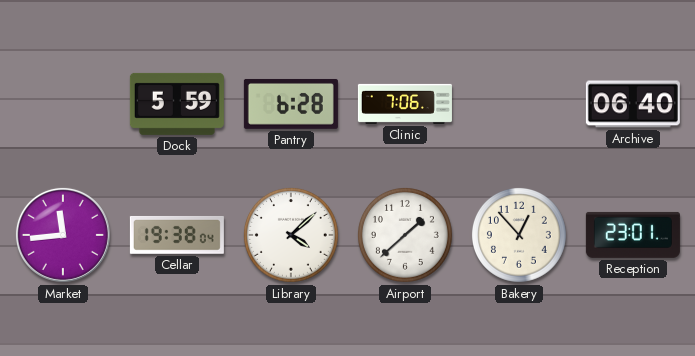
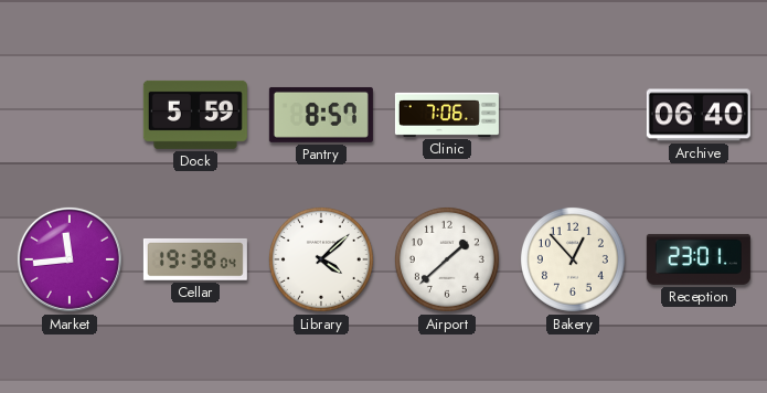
Pantry: 6:28 -> 8:57 (321, 115)
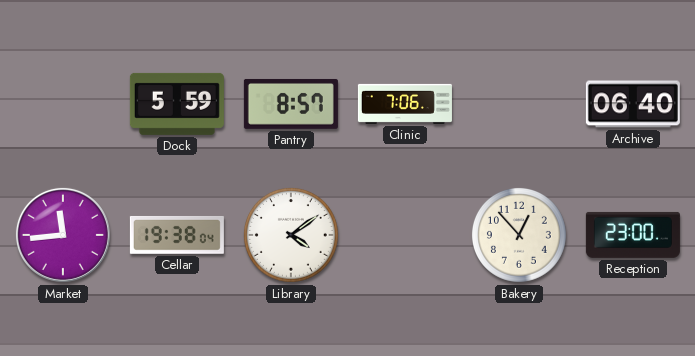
Library: 4:08 -> 4:09 (291, 235)
Airport: 1:38 -> none (447, 259)
Reception: 23:01 -> 23:00 (633, 235)
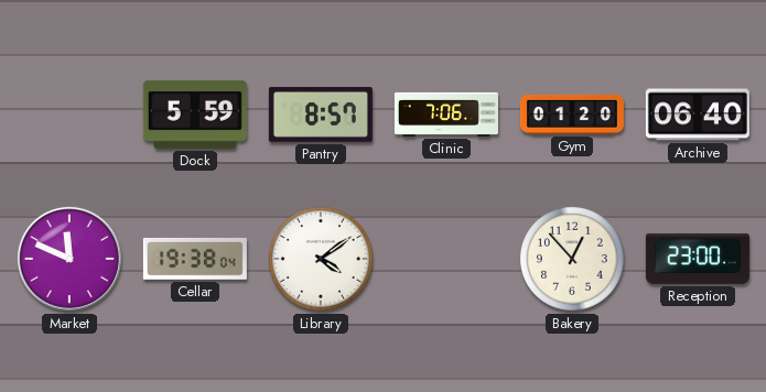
Gym: none -> 01:20 (572, 115)
Market: 11:44 -> 11:49 (69, 259)
